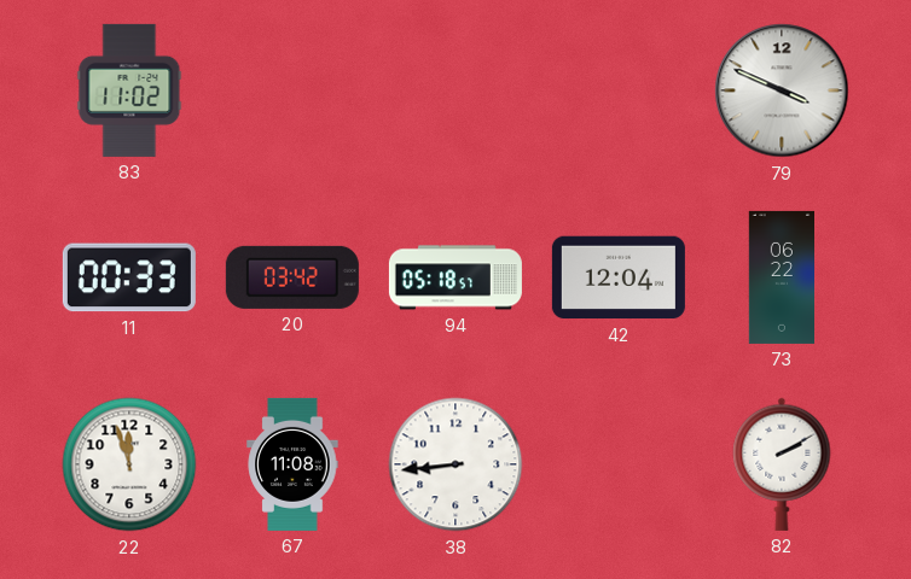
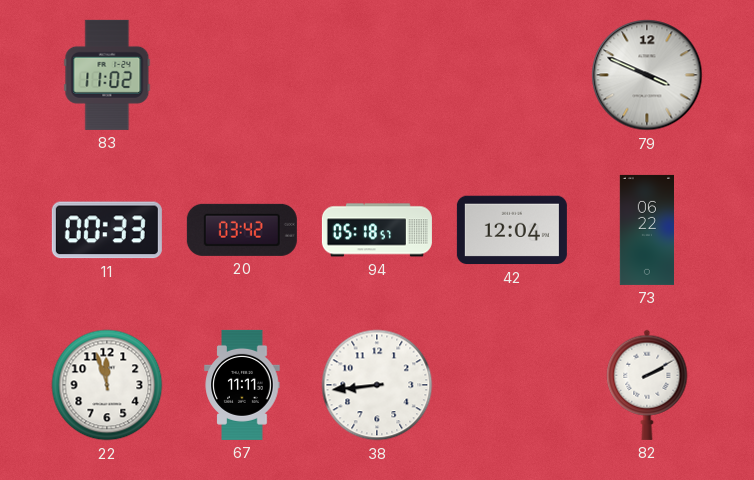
67: 11:08 -> 11:11 (242, 385)
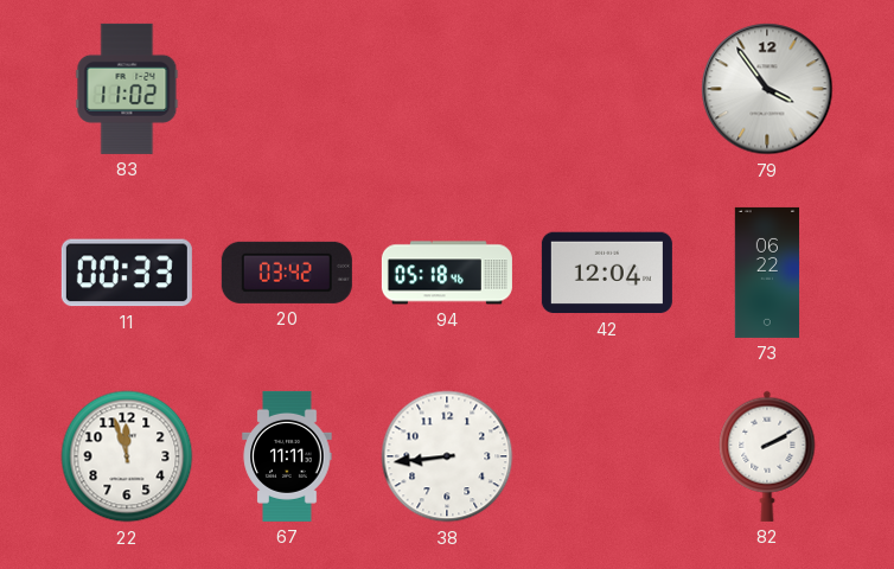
79: 3:49 -> 3:54 (767, 89)
94: 05:18:57 -> 05:18:46 (447, 273)
